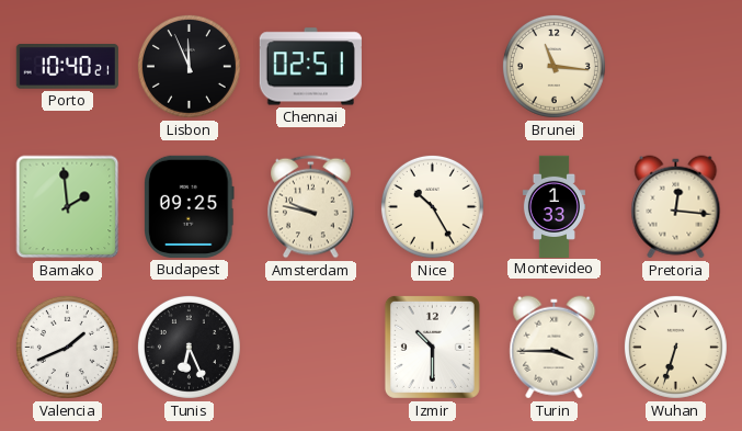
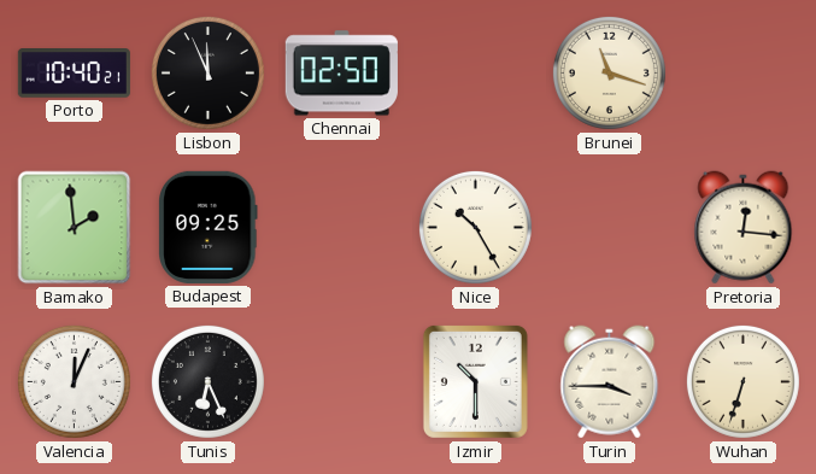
Chennai: 02:51 -> 02:50 (341, 74)
Brunei: 11:16 -> 11:18 (609, 72)
Amsterdam: 9:47 -> none (311, 207)
Montevideo: 1:33 -> none (553, 206)
Valencia: 1:41 -> 12:04 (74, 381)
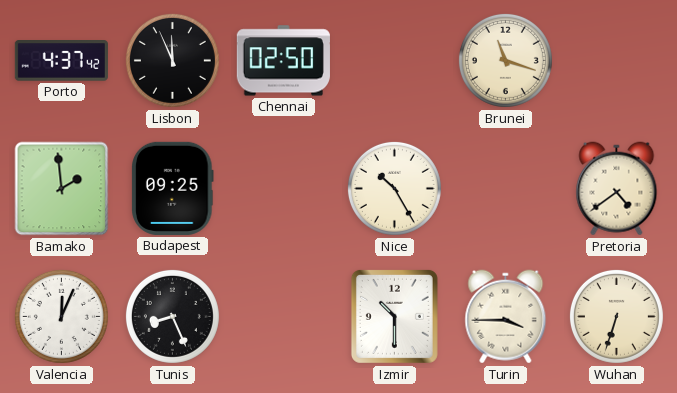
Porto: 10:40 -> 4:37 (61, 61)
Pretoria: 12:16 -> 4:39 (617, 189)
Tunis: 6:26 -> 8:26 (172, 316)
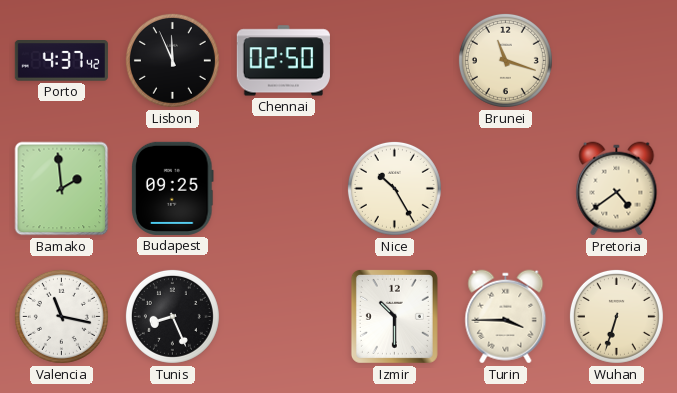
Valencia: 12:04 -> 11:17 (61, 316)
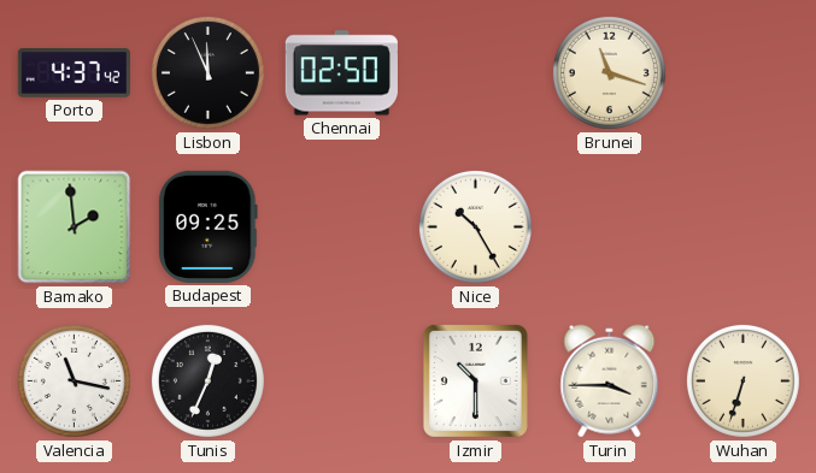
Pretoria: 4:39 -> none (617, 189)
Tunis: 8:26 -> 12:34 (207, 380)
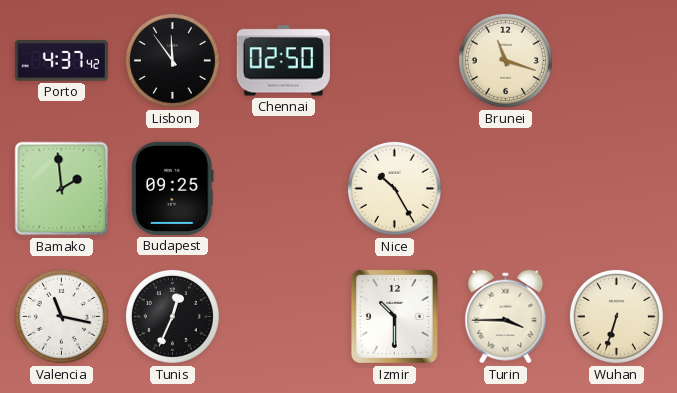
Lisbon: 11:56 -> 11:54 (172, 60)
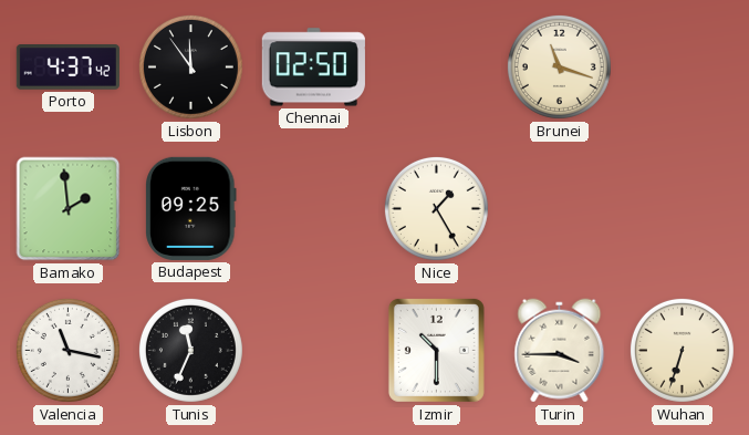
Nice: 10:25 -> 1:25 (436, 208)
Tunis: 12:34 -> 11:34 (190, 350)
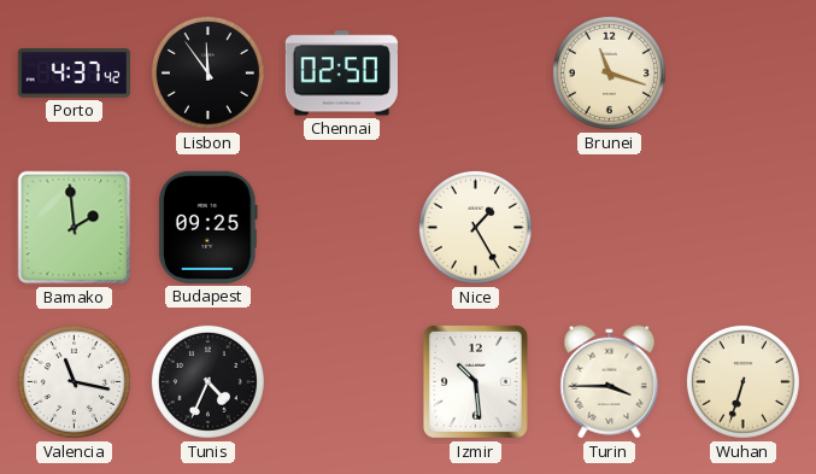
Tunis: 11:34 -> 4:34 (207, 381)
Izmir: 10:30 -> 10:29 (475, 381)
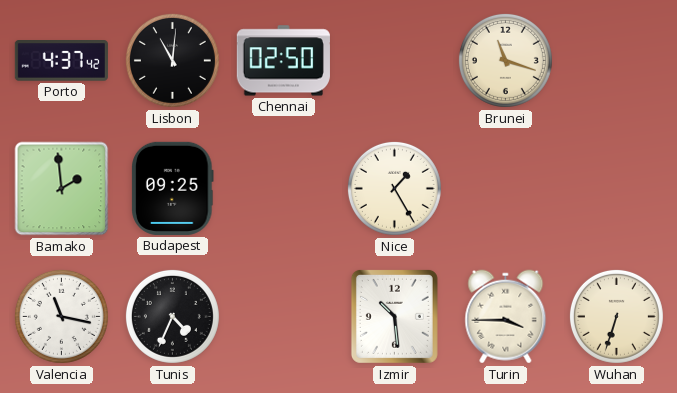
Lisbon: 11:54 -> 11:01 (172, 60)
